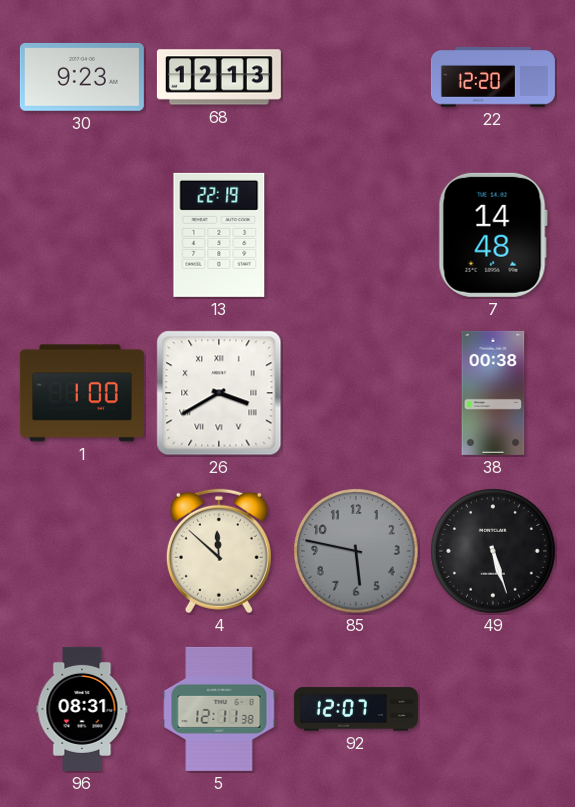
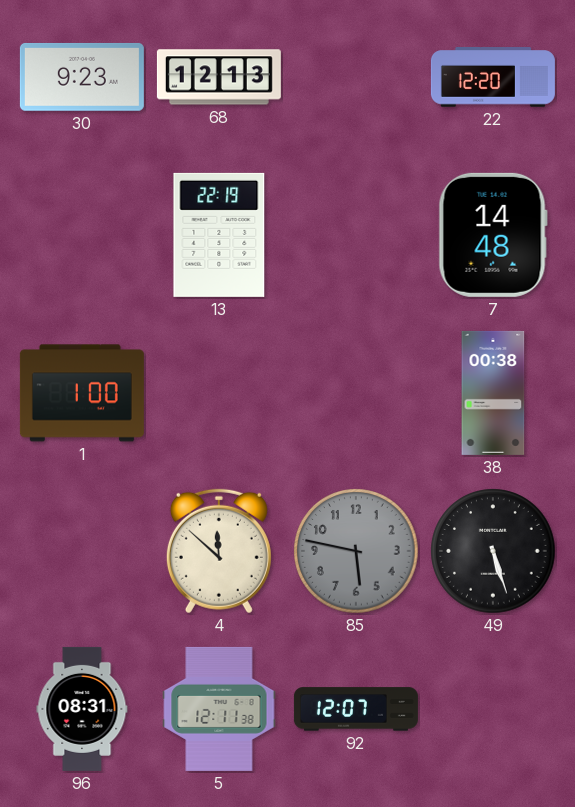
26: 3:40 -> none (219, 393)
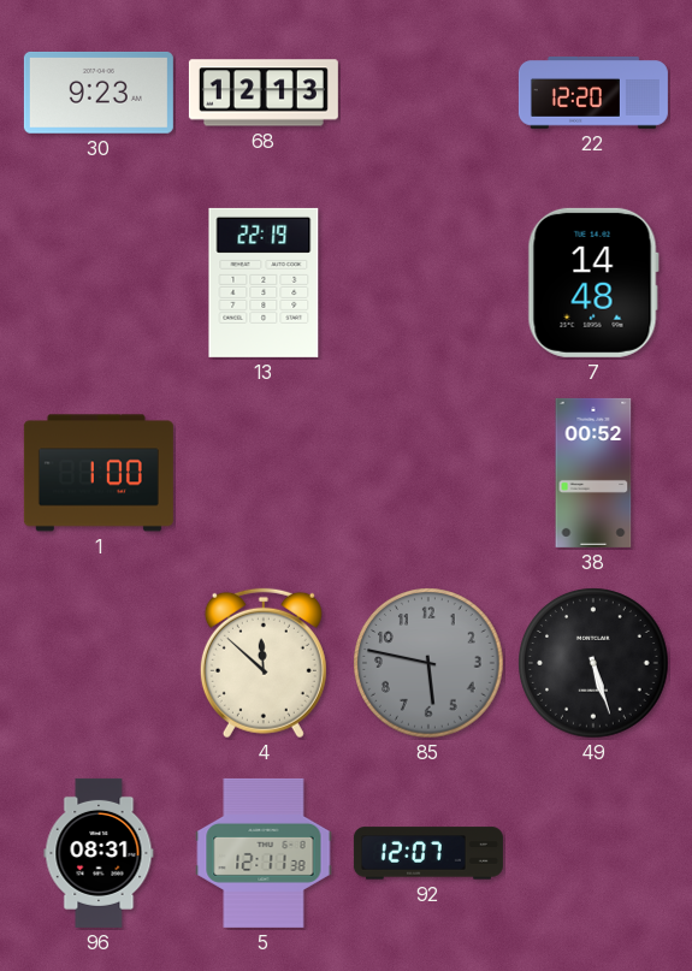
38: 00:38 -> 00:52 (593, 473)
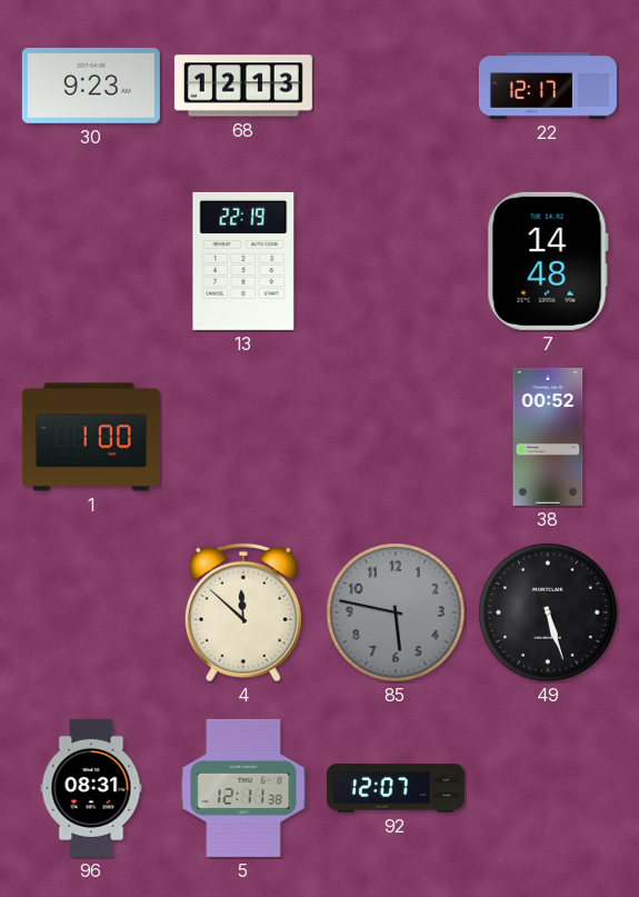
22: 12:20 -> 12:17 (548, 87)
